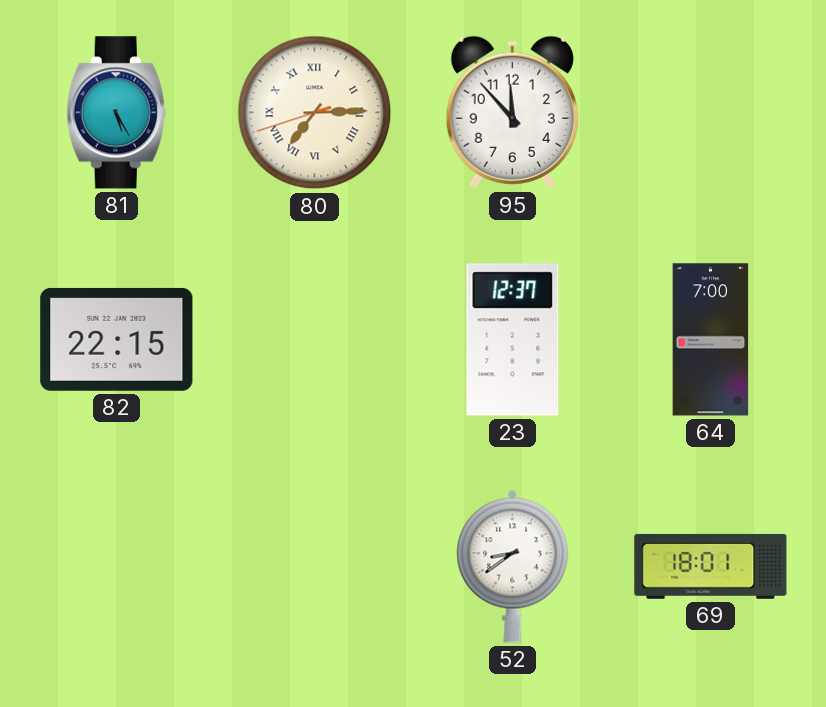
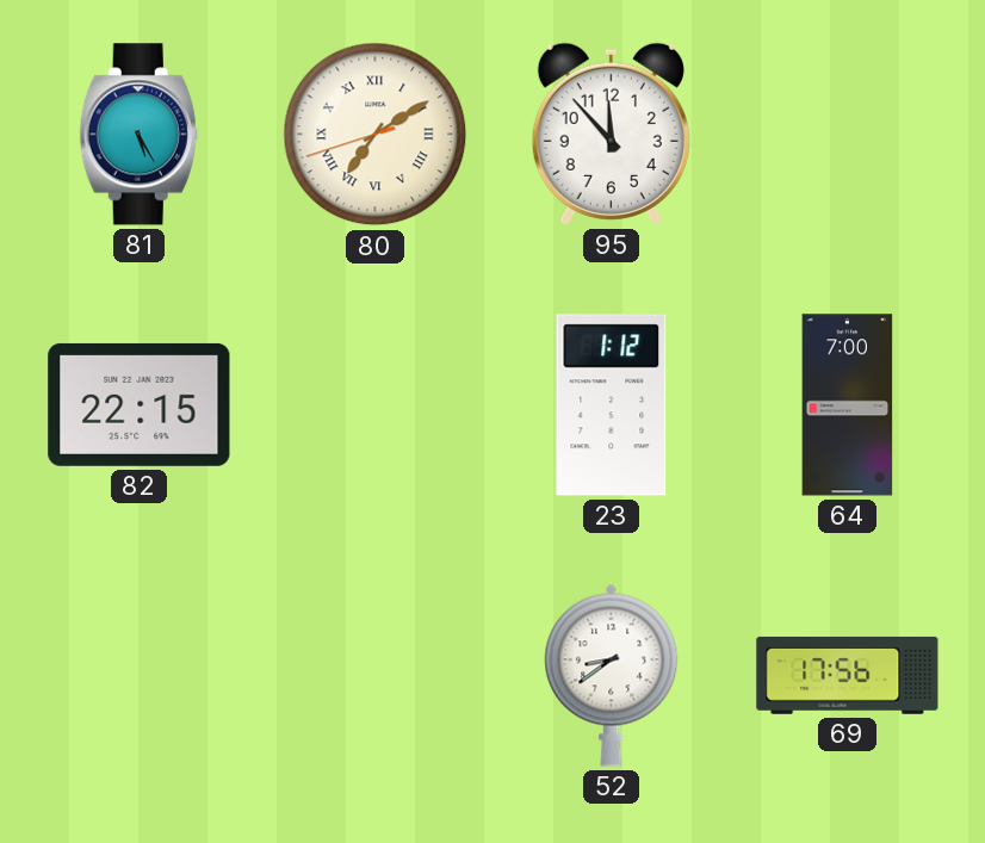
80: 7:14 -> 7:09 (376, 135)
23: 12:37 -> 1:12 (612, 405)
69: 18:01 -> 17:56 (848, 675)
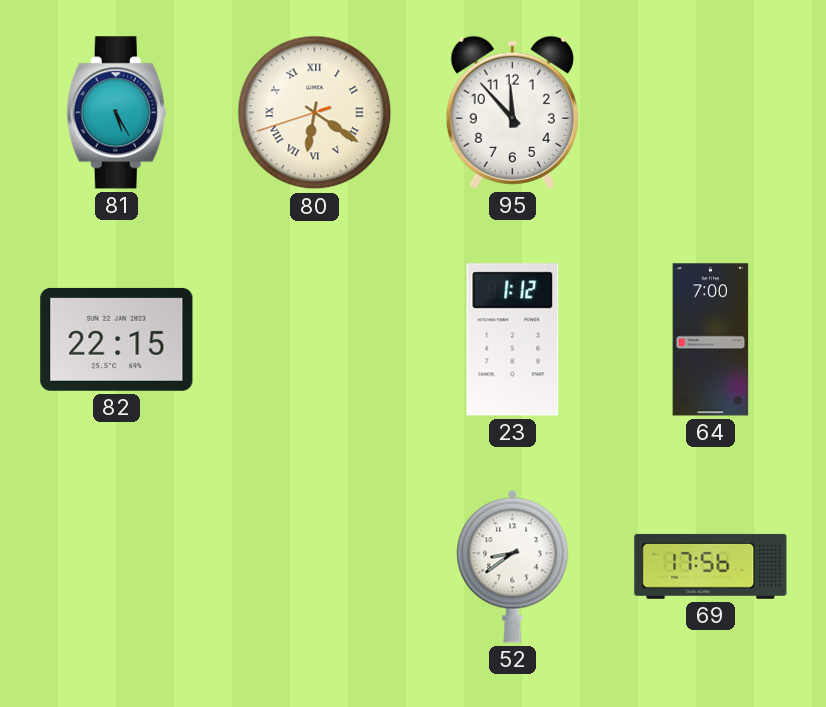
80: 7:09 -> 6:20 (315, 113)
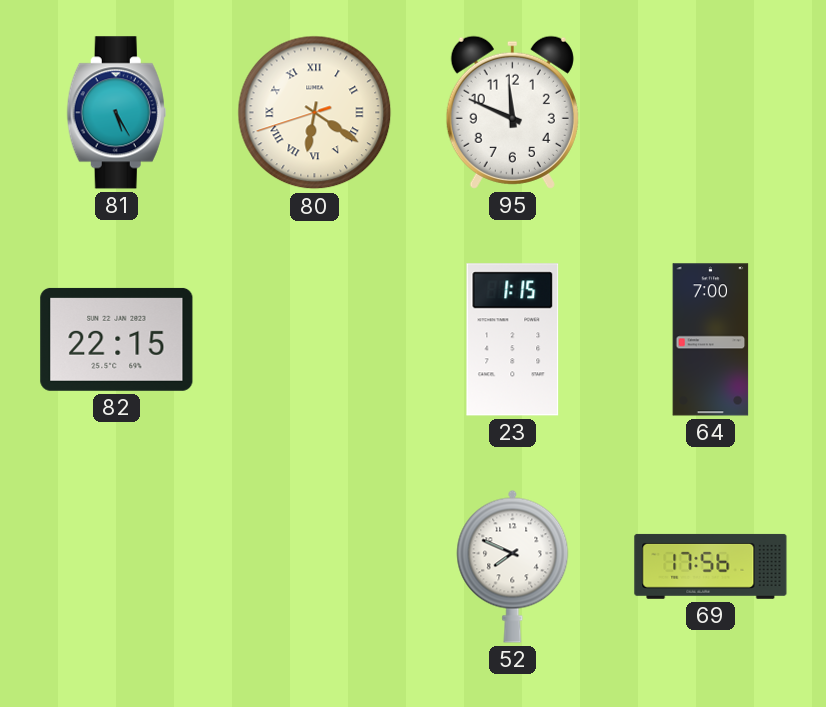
95: 11:53 -> 11:49 (512, 112)
23: 1:12 -> 1:15 (513, 340)
52: 8:39 -> 7:49 (513, 566)
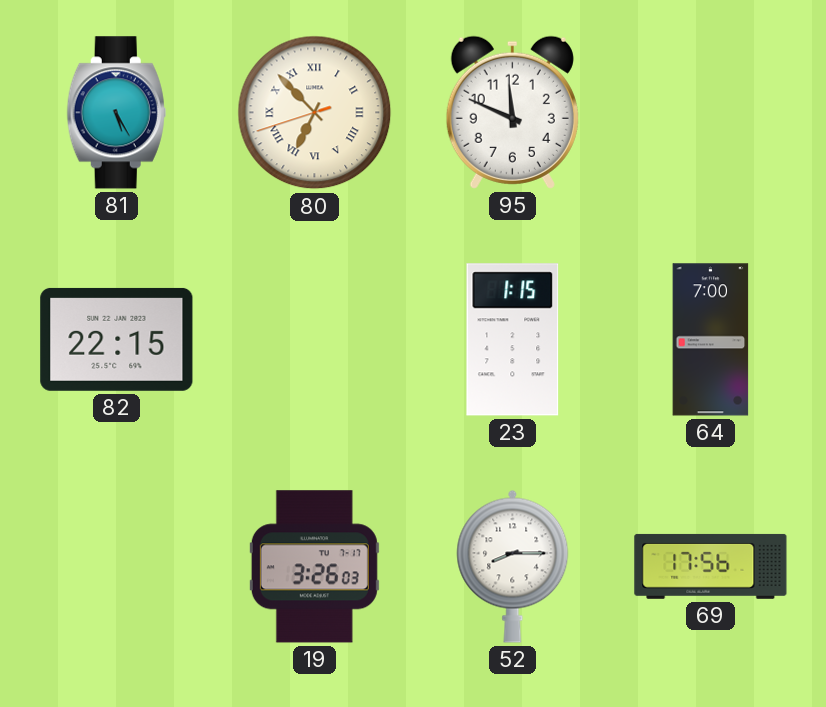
80: 6:20 -> 6:52 (315, 113)
19: none -> 3:26 (314, 567)
52: 7:49 -> 8:15 (513, 566)
